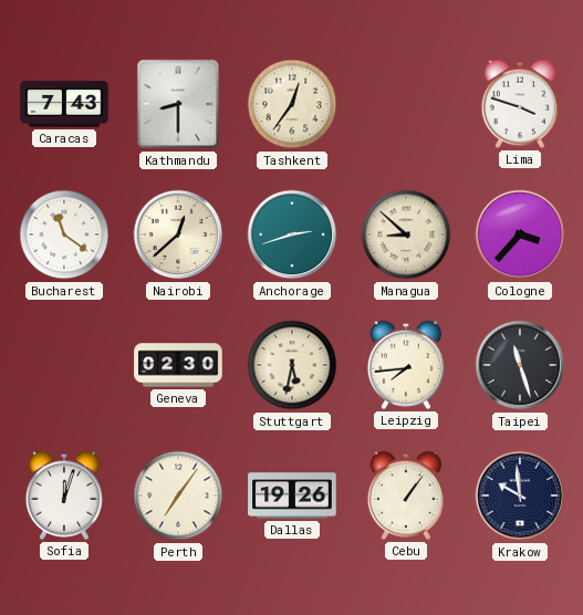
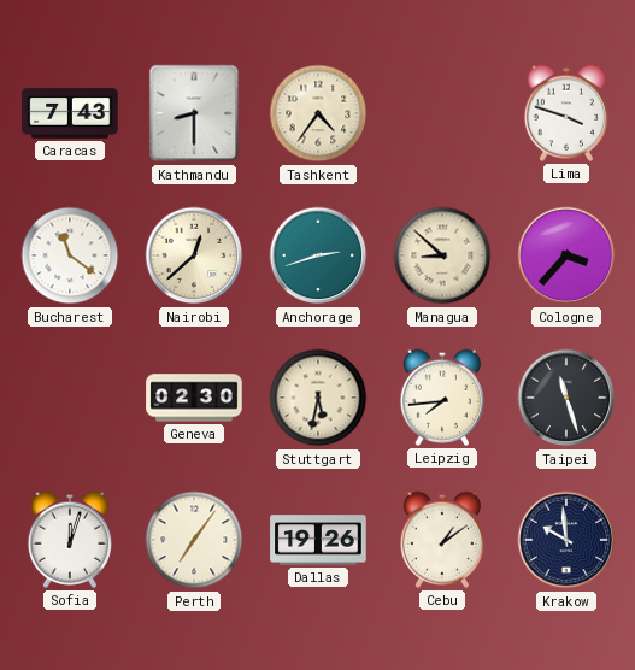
Tashkent: 12:36 -> 4:36 (318, 113)
Cebu: 1:06 -> 1:09 (441, 540)
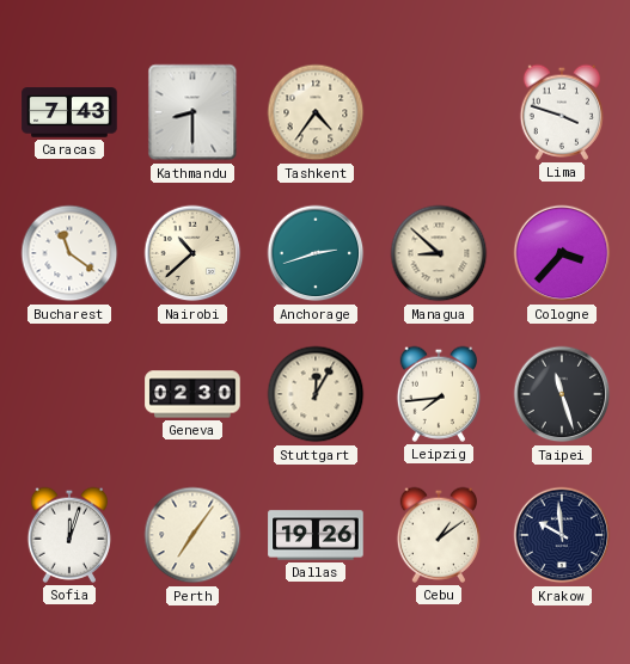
Nairobi: 12:38 -> 10:38 (192, 253)
Stuttgart: 5:32 -> 12:05 (316, 394)
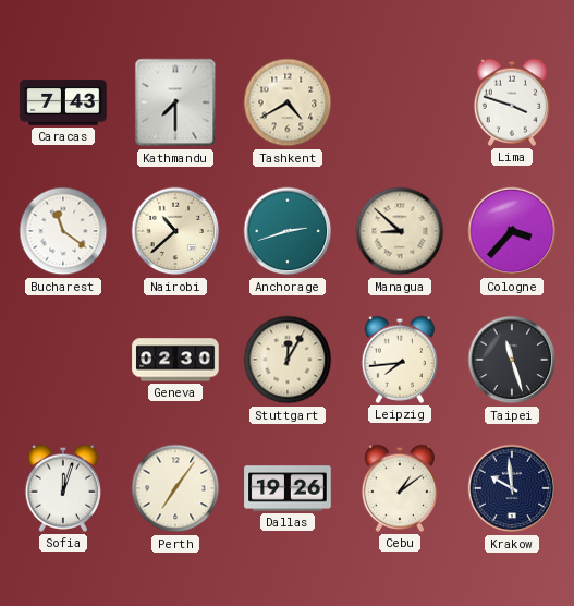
Kathmandu: 8:30 -> 7:30 (175, 102)
Tashkent: 4:36 -> 4:40 (288, 102)
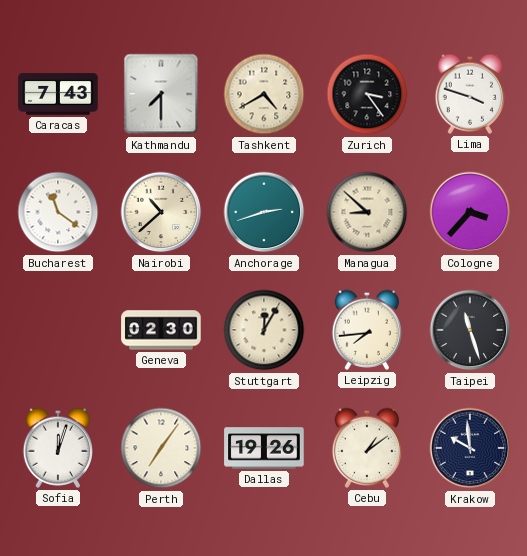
Zurich: none -> 3:24 (367, 94)
